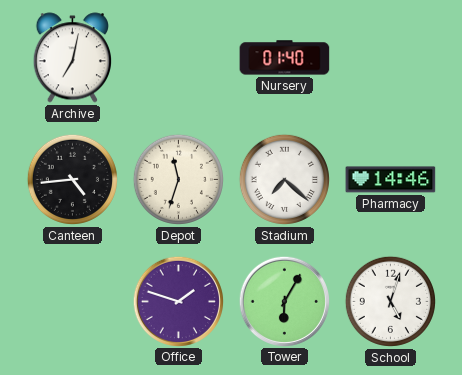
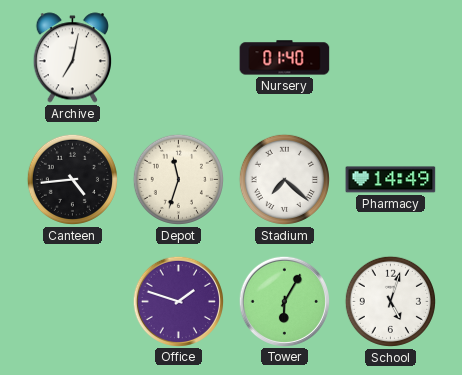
Pharmacy: 14:46 -> 14:49 (391, 180)
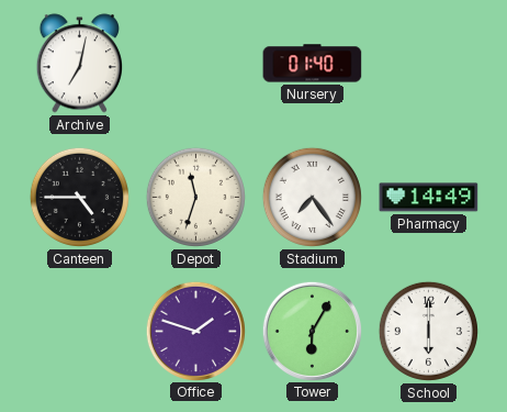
Canteen: 4:44 -> 4:45 (79, 197)
Stadium: 7:22 -> 7:24 (312, 197)
School: 5:03 -> 6:00 (428, 331)
